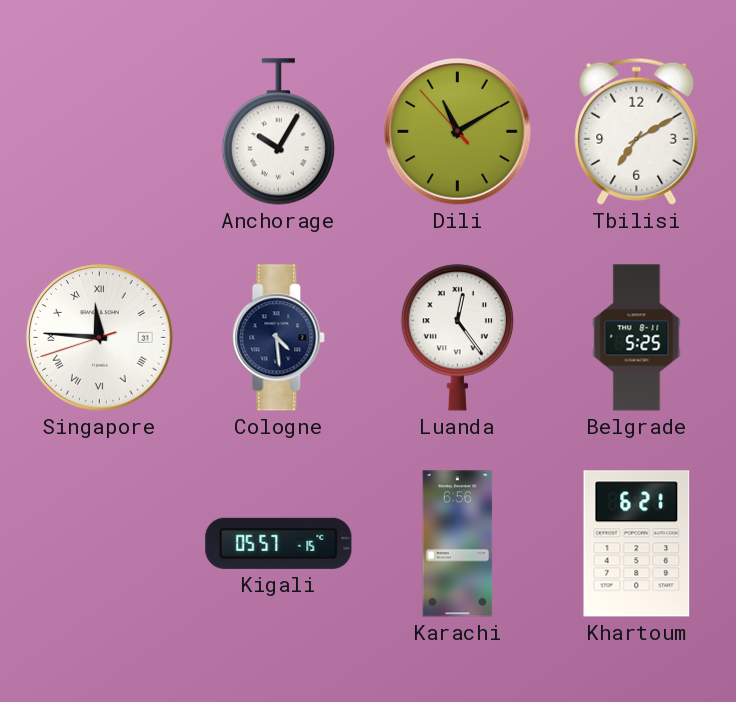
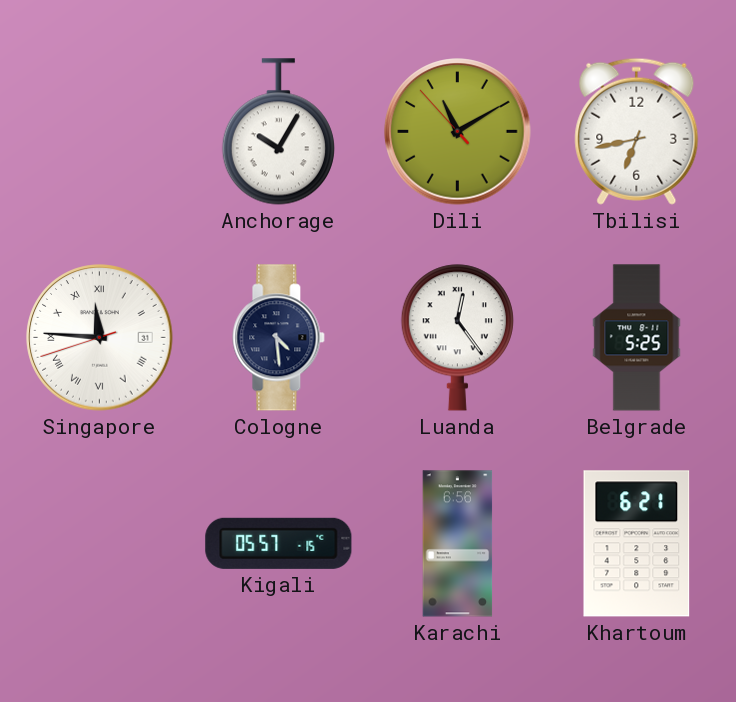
Tbilisi: 7:10 -> 6:43 (637, 131)
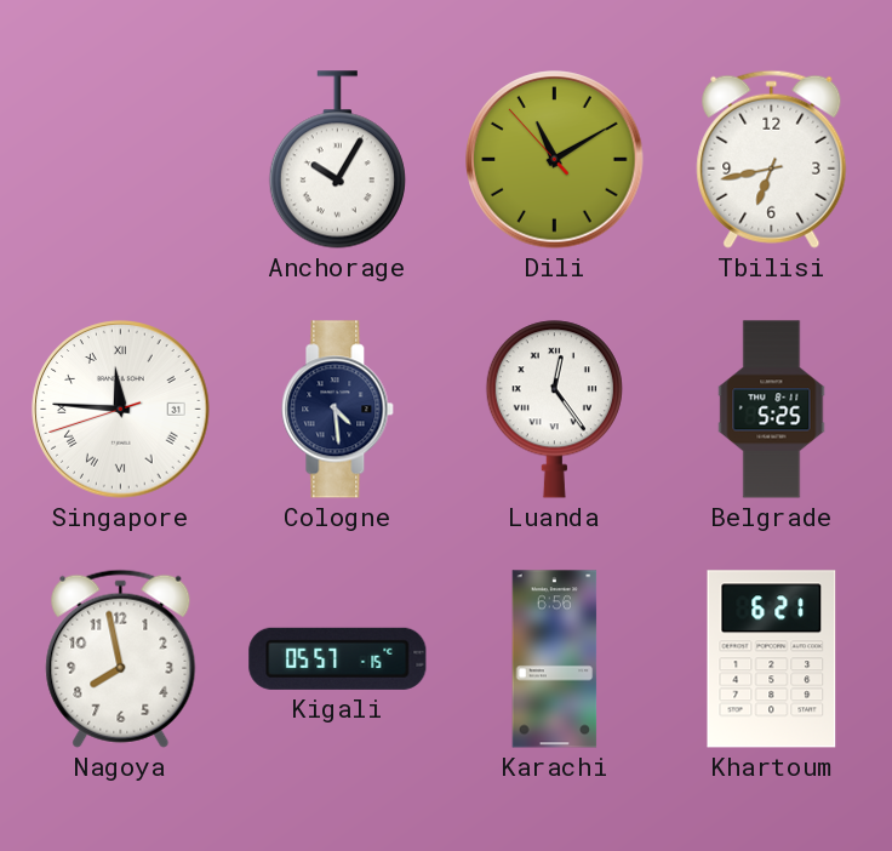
Nagoya: none -> 7:58 (121, 658)
